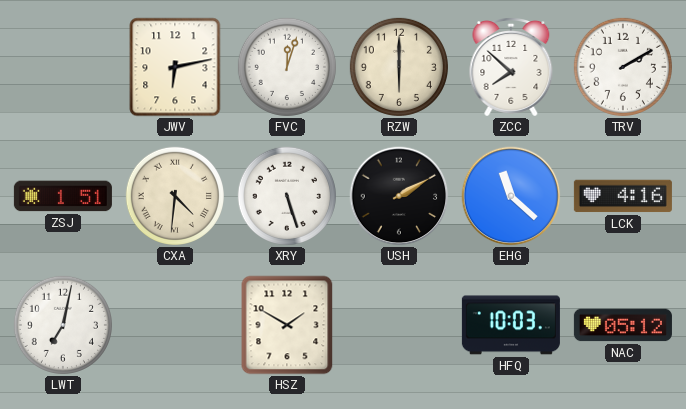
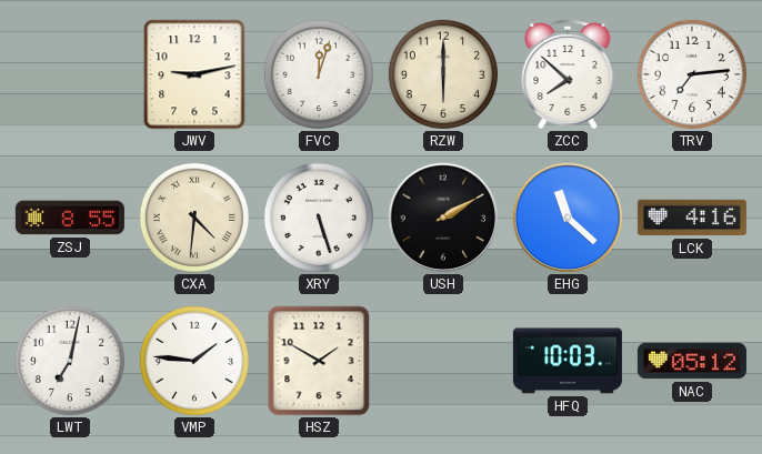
JWV: 6:13 -> 9:13 (194, 74)
TRV: 2:10 -> 7:14 (692, 74)
ZSJ: 1:51 -> 8:55 (70, 218)
VMP: none -> 1:46 (194, 361)
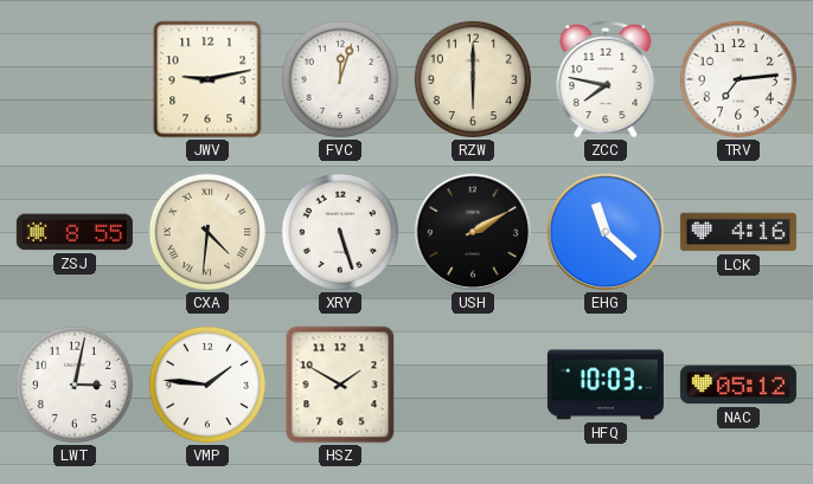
ZCC: 7:52 -> 7:47 (606, 80)
LWT: 7:02 -> 3:02 (75, 385)
